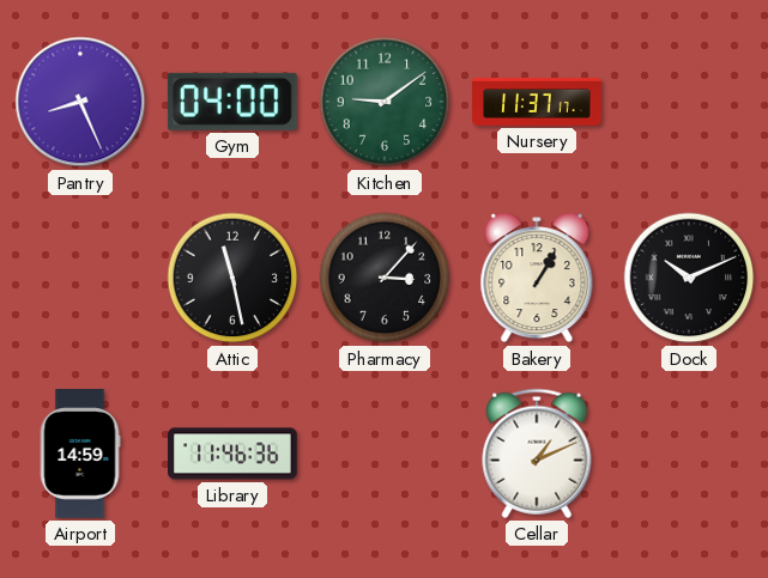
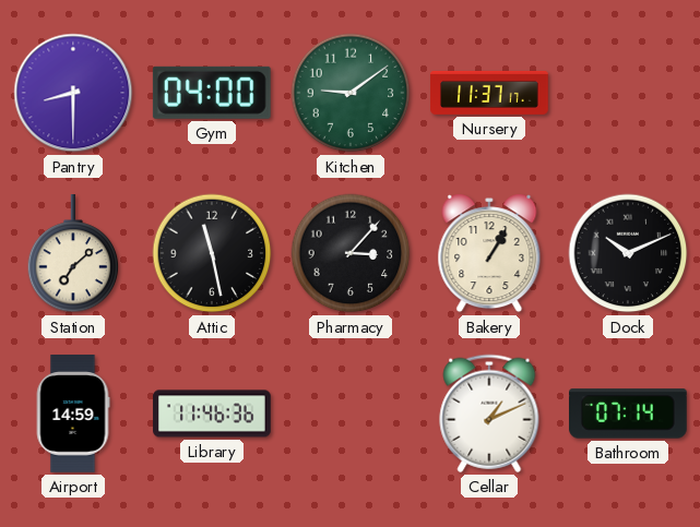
Pantry: 8:26 -> 8:30 (73, 93)
Station: none -> 7:08 (73, 254)
Bathroom: none -> 07:14 (629, 414)
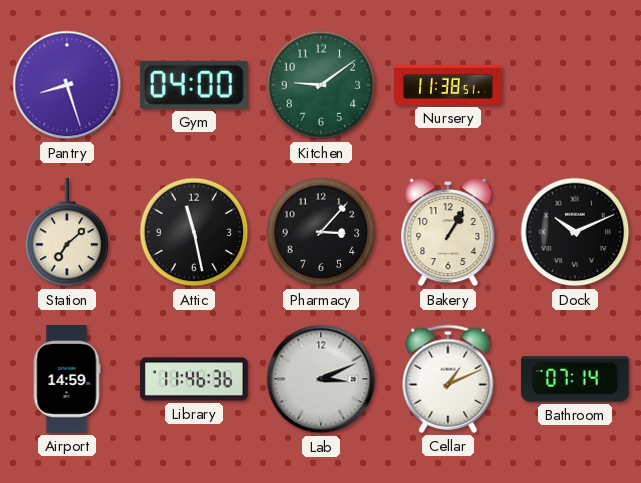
Pantry: 8:30 -> 8:27 (67, 85)
Nursery: 11:37 -> 11:38 (448, 85)
Lab: none -> 3:11 (321, 379)
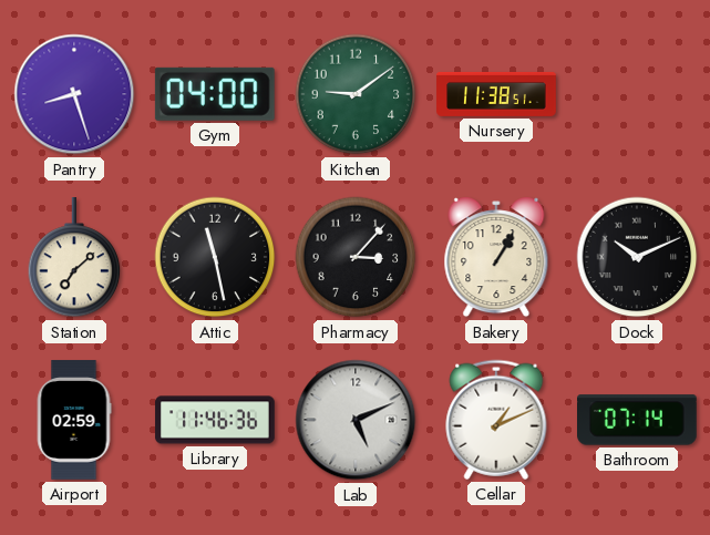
Airport: 14:59 -> 02:59 (74, 420)
Lab: 3:11 -> 5:11 (356, 420)
